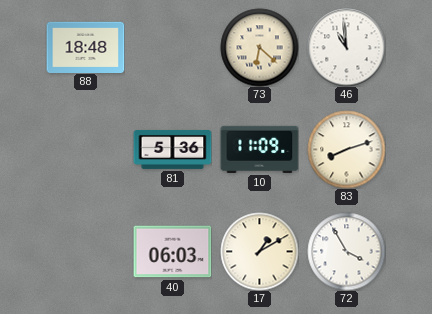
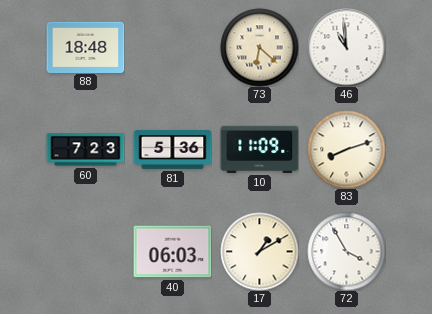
60: none -> 7:23 (85, 150)
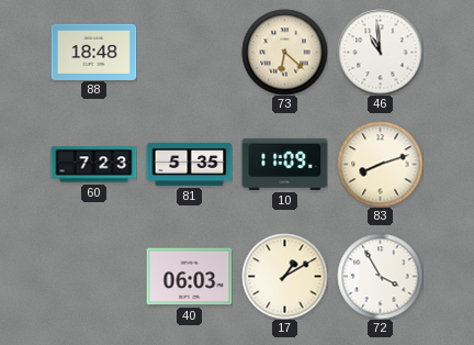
81: 5:36 -> 5:35 (189, 164)
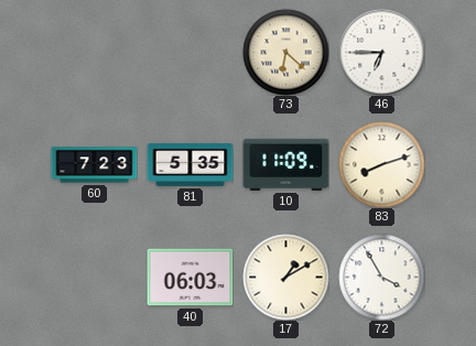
88: 18:48 -> none (93, 52)
46: 10:59 -> 6:45 (381, 52)
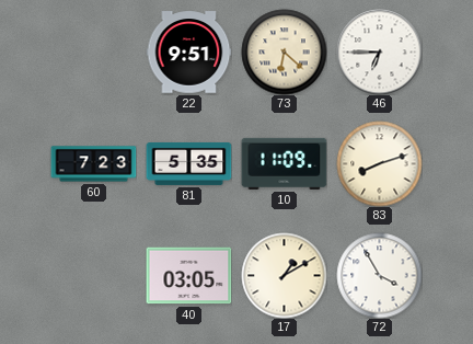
22: none -> 9:51 (188, 53)
40: 06:03 -> 03:05 (188, 276)
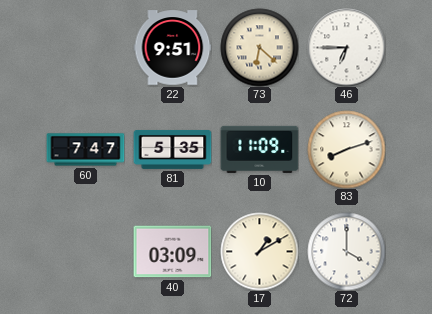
60: 7:23 -> 7:47 (85, 150)
40: 03:05 -> 03:09 (172, 252)
72: 3:55 -> 4:00 (346, 251)
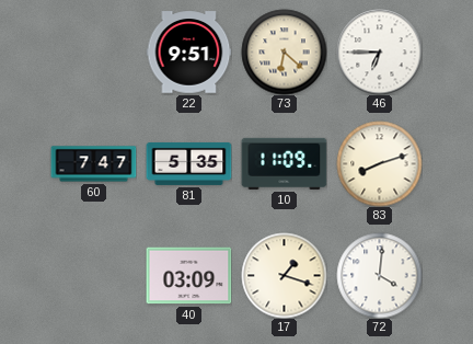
17: 1:10 -> 1:18 (284, 275)
72: 4:00 -> 4:01 (379, 275)
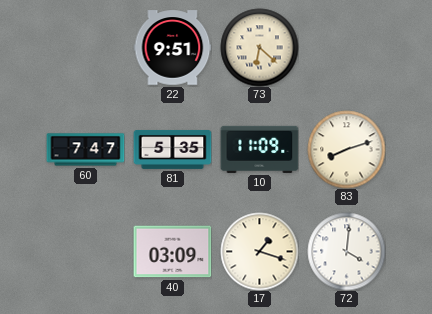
46: 6:45 -> none (379, 51)
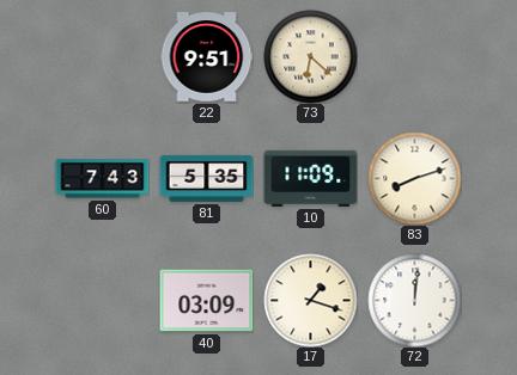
60: 7:47 -> 7:43 (102, 179)
72: 4:01 -> 12:01 (414, 300)
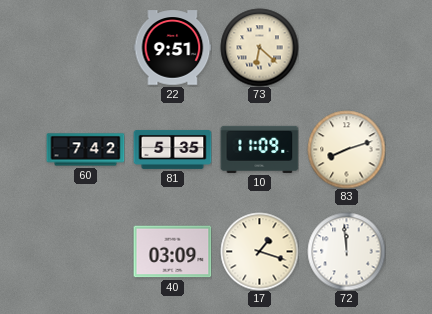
60: 7:43 -> 7:42 (85, 150)
72: 12:01 -> 11:59 (346, 251)
